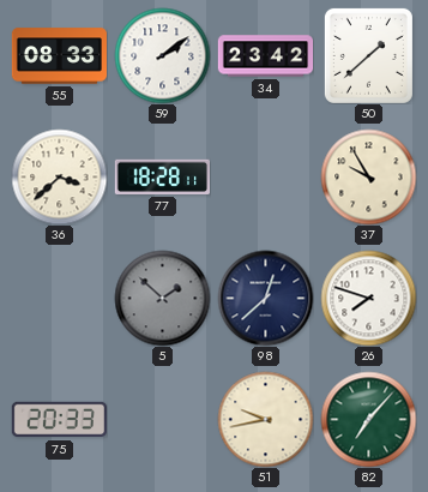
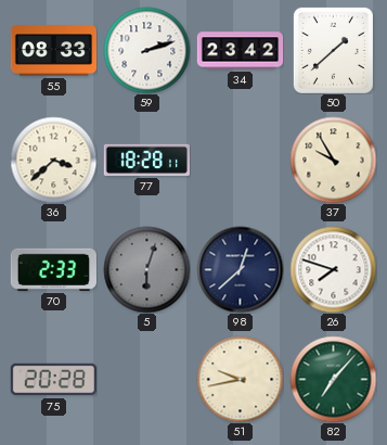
59: 2:09 -> 2:12 (146, 50)
70: none -> 2:33 (53, 269)
5: 1:52 -> 6:03 (146, 269)
75: 20:33 -> 20:28 (53, 380)
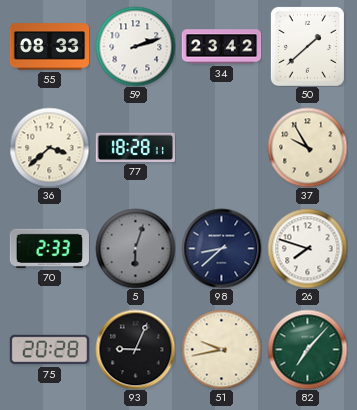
98: 12:38 -> 8:38 (221, 248)
93: none -> 9:04 (135, 349)
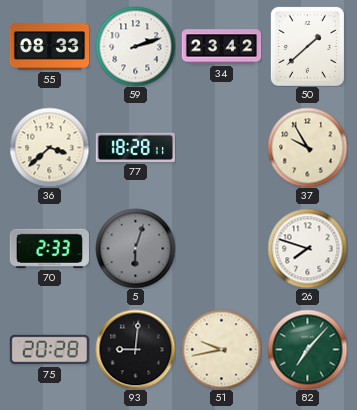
98: 8:38 -> none (221, 248)
93: 9:04 -> 9:01 (135, 349)
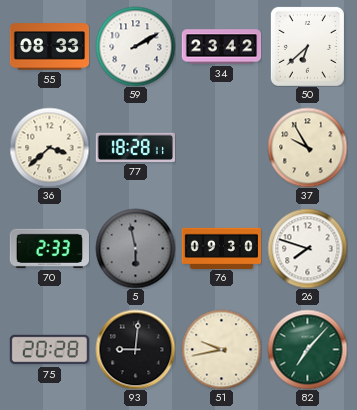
59: 2:12 -> 2:10 (135, 46)
50: 1:38 -> 6:38 (307, 46)
5: 6:03 -> 5:58 (135, 248)
76: none -> 09:30 (221, 248)
